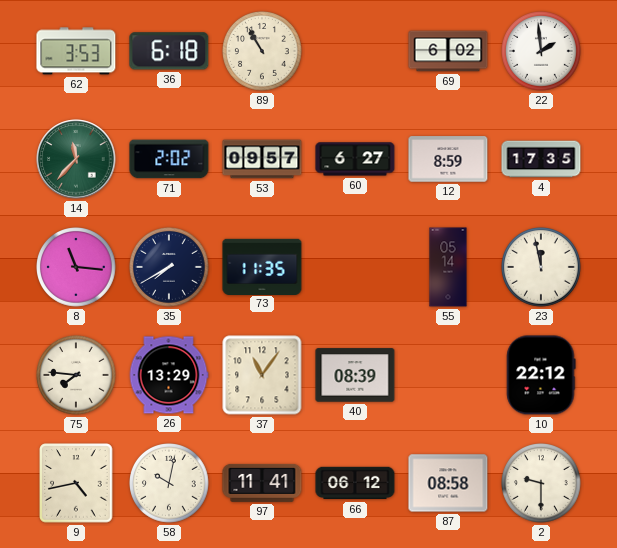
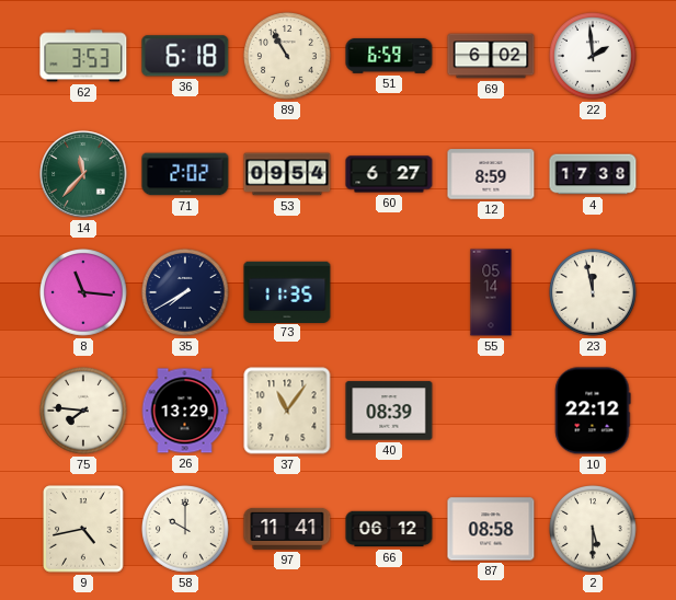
51: none -> 6:59 (389, 56)
53: 09:57 -> 09:54 (287, 174)
4: 17:35 -> 17:38 (593, 174)
58: 10:02 -> 10:00 (186, 530)
2: 9:30 -> 5:30 (594, 530)
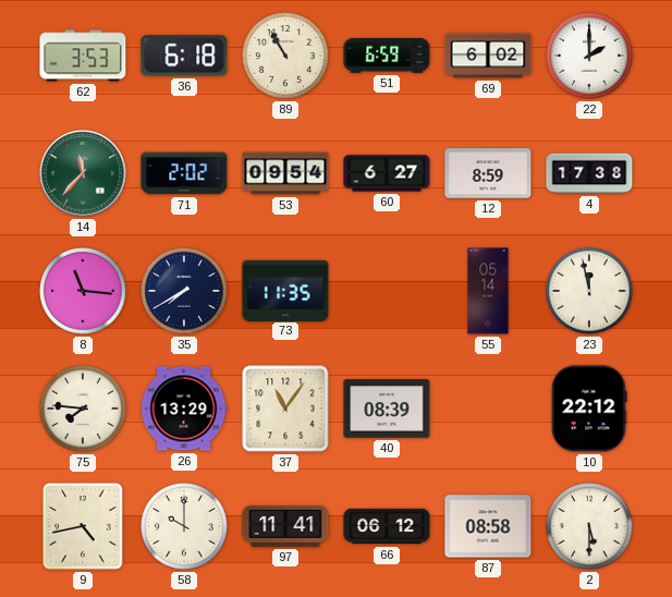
22: 1:59 -> 2:00 (590, 57)
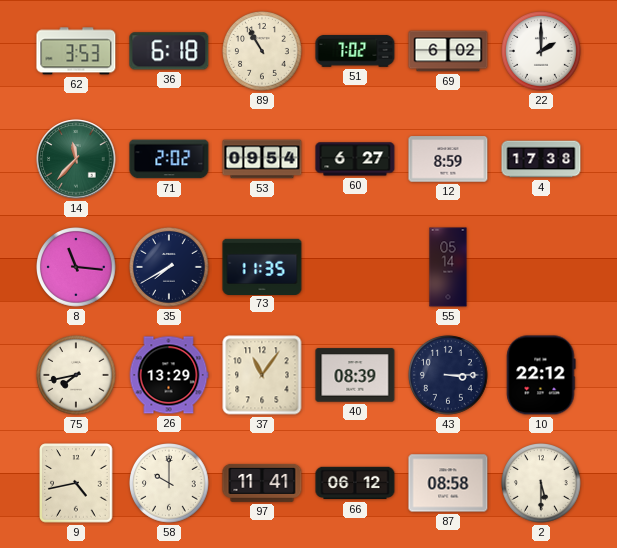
51: 6:59 -> 7:02 (355, 51)
23: 11:58 -> none (590, 292)
75: 7:46 -> 7:43 (77, 376)
43: none -> 3:15 (449, 376)
